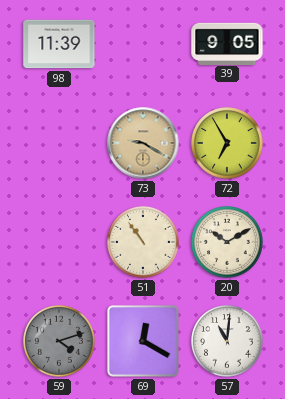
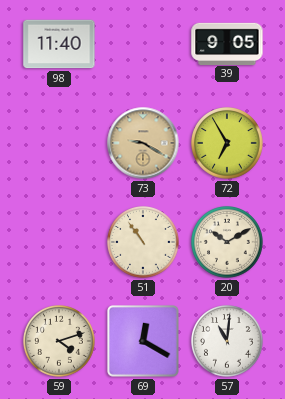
98: 11:39 -> 11:40 (59, 44)
59 dial: grey -> cream (60, 342)
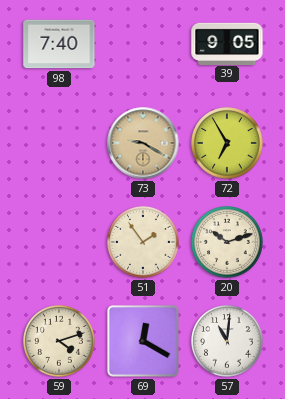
98: 11:40 -> 7:40 (59, 44)
51: 10:54 -> 1:54 (144, 243)
20: 10:10 -> 10:12 (228, 243)
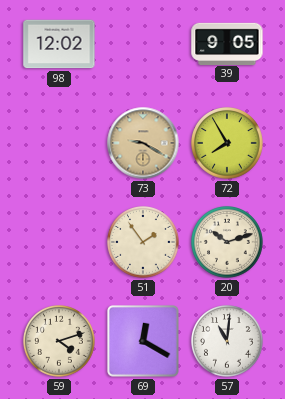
98: 7:40 -> 12:02 (59, 44)
72: 6:55 -> 7:55 (228, 144)
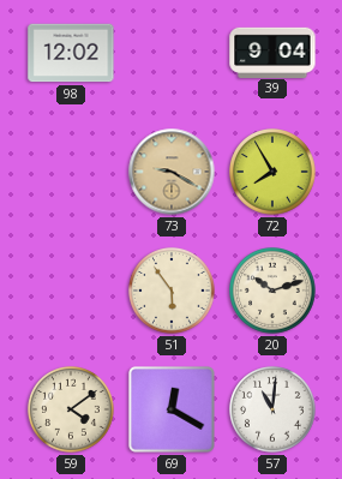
39: 9:05 -> 9:04 (272, 52)
51: 1:54 -> 5:54 (173, 292)
59: 4:12 -> 4:09 (72, 411)
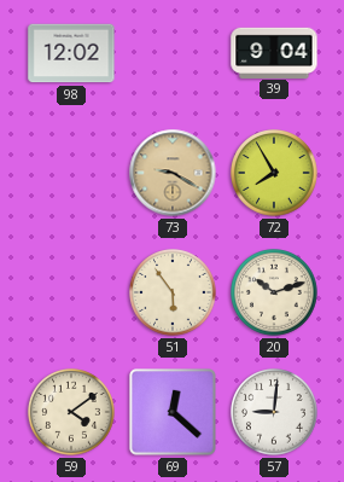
69: 12:20 -> 12:22 (174, 413)
57: 11:01 -> 9:01 (275, 413)
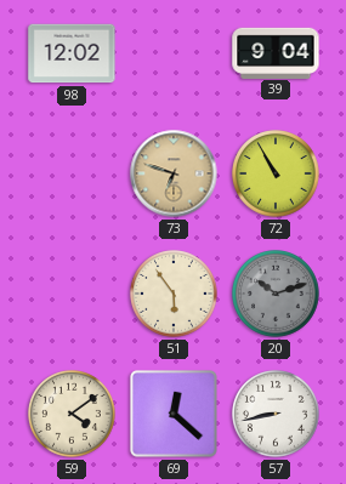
73: 9:20 -> 6:48 (174, 173)
72: 7:55 -> 10:55 (277, 175)
20 dial: cream -> grey (277, 295)
57: 9:01 -> 8:43 (277, 415)
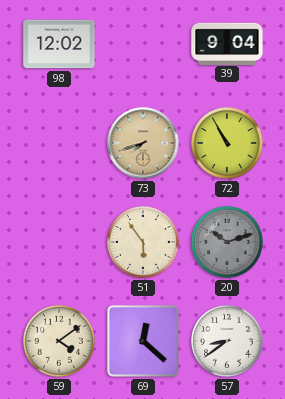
73: 6:48 -> 7:42 (143, 143)
57: 8:43 -> 8:39 (228, 342)
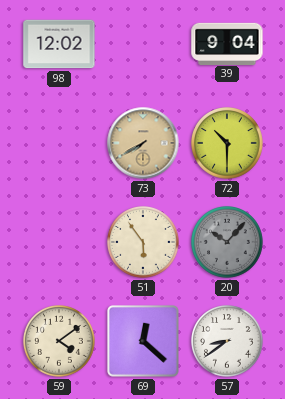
73: 7:42 -> 7:40 (143, 143)
72: 10:55 -> 10:30 (228, 144)
20: 10:12 -> 10:07 (228, 243)
